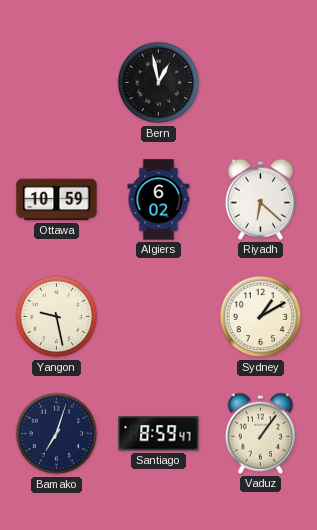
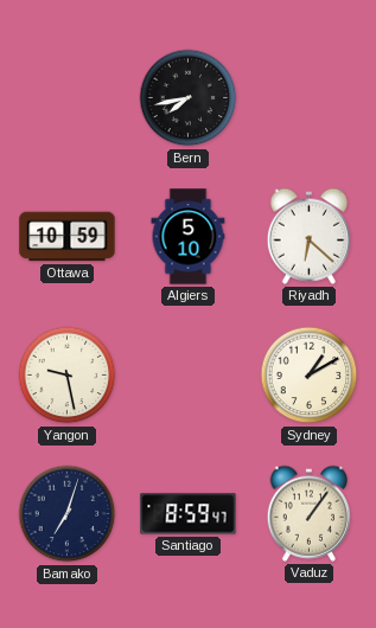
Bern: 12:58 -> 7:43 (189, 98)
Algiers: 6:02 -> 5:10 (189, 237)
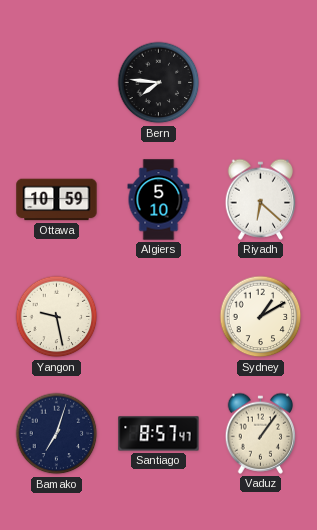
Bern: 7:43 -> 7:46 (159, 83)
Santiago: 8:59 -> 8:57 (159, 434)
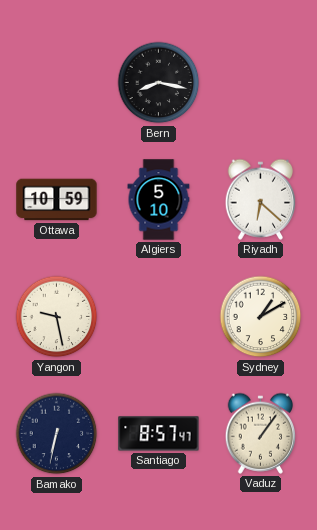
Bern: 7:46 -> 8:17 (159, 83)
Bamako: 7:03 -> 6:32 (57, 434)
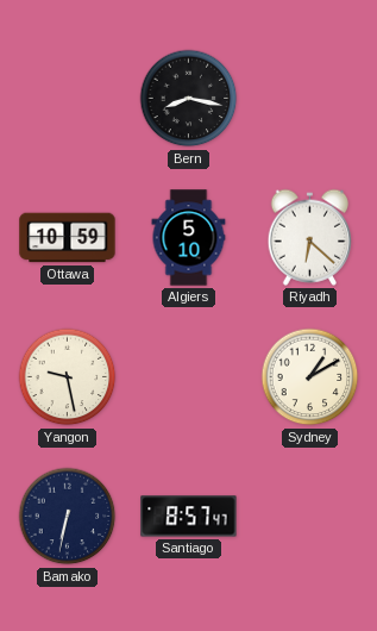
Vaduz: 1:06 -> none (261, 433)
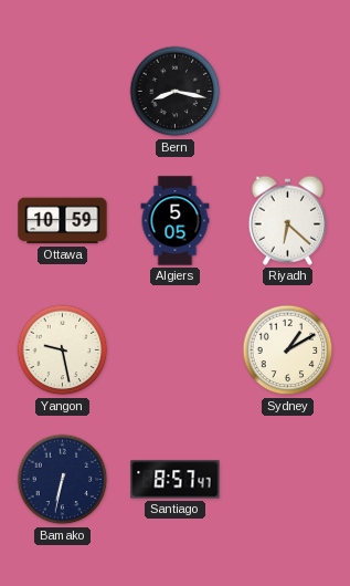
Algiers: 5:10 -> 5:05 (176, 221)
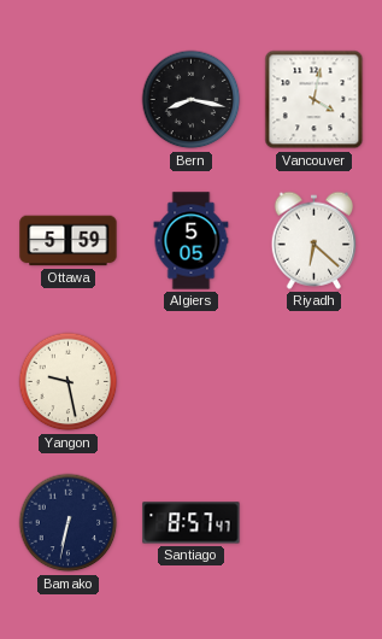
Vancouver: none -> 4:02 (315, 100)
Ottawa: 10:59 -> 5:59 (69, 241)
Sydney: 1:10 -> none (288, 350)
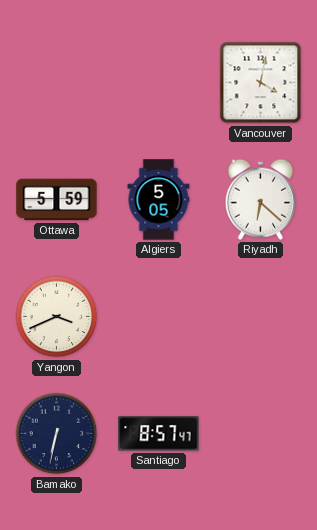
Bern: 8:17 -> none (192, 100)
Yangon: 9:28 -> 3:41 (57, 317)
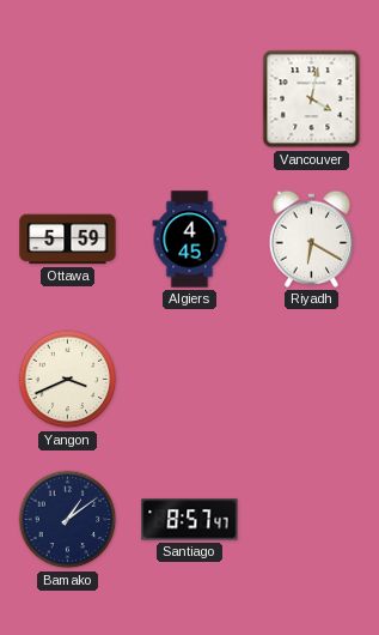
Algiers: 5:05 -> 4:45 (190, 240)
Riyadh: 6:22 -> 6:20 (312, 238)
Bamako: 6:32 -> 1:09 (68, 520)
